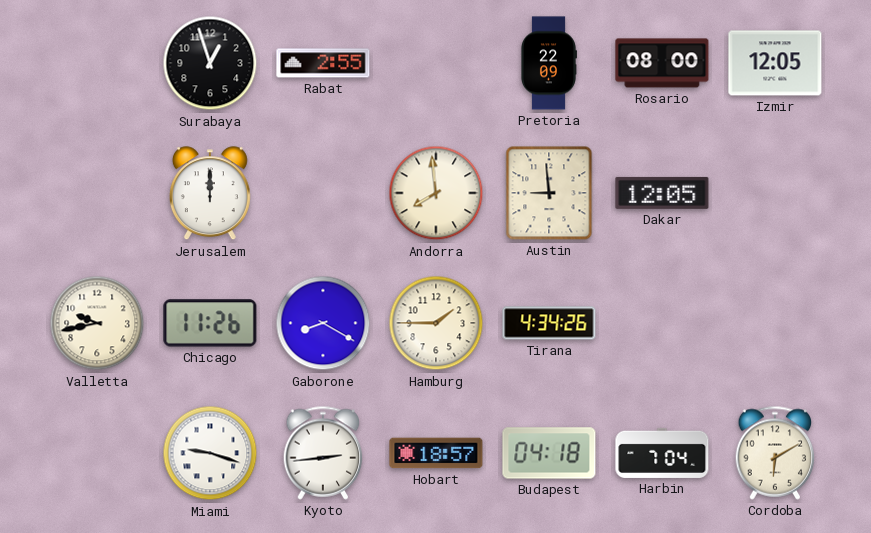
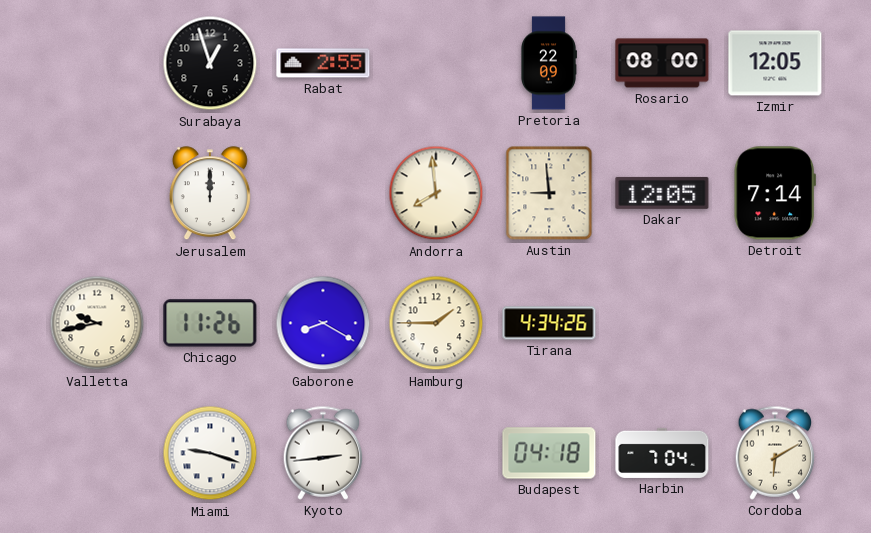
Detroit: none -> 7:14 (775, 193)
Hobart: 18:57 -> none (436, 453)
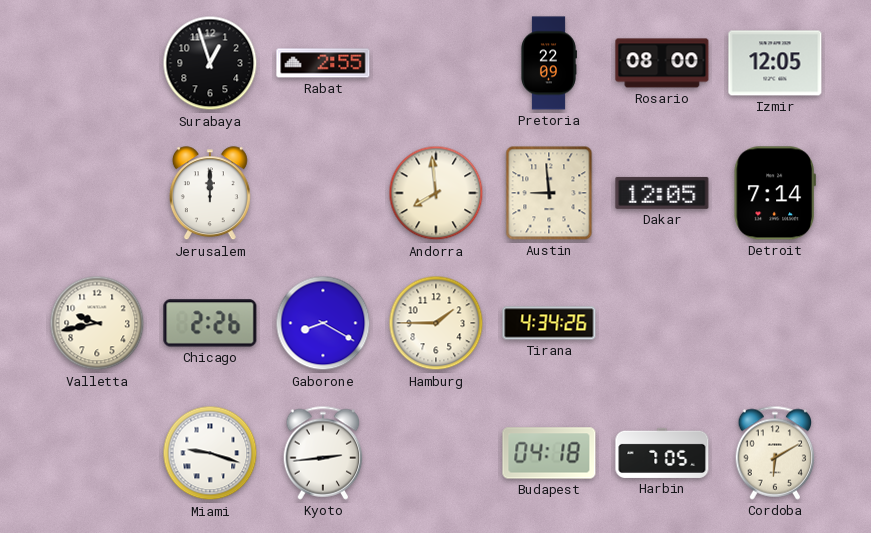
Chicago: 11:26 -> 2:26 (210, 323)
Harbin: 7:04 -> 7:05 (662, 453)
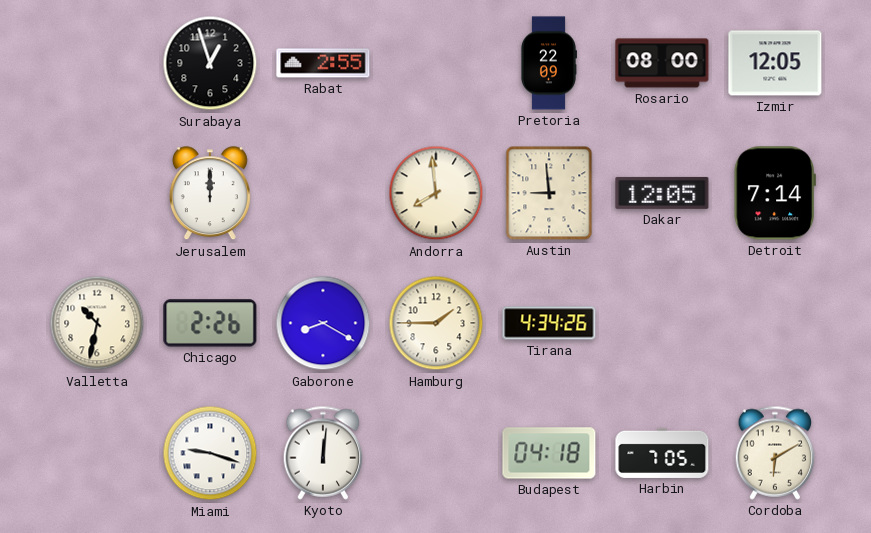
Valletta: 9:43 -> 10:32 (97, 323)
Kyoto: 2:44 -> 12:01 (323, 453)
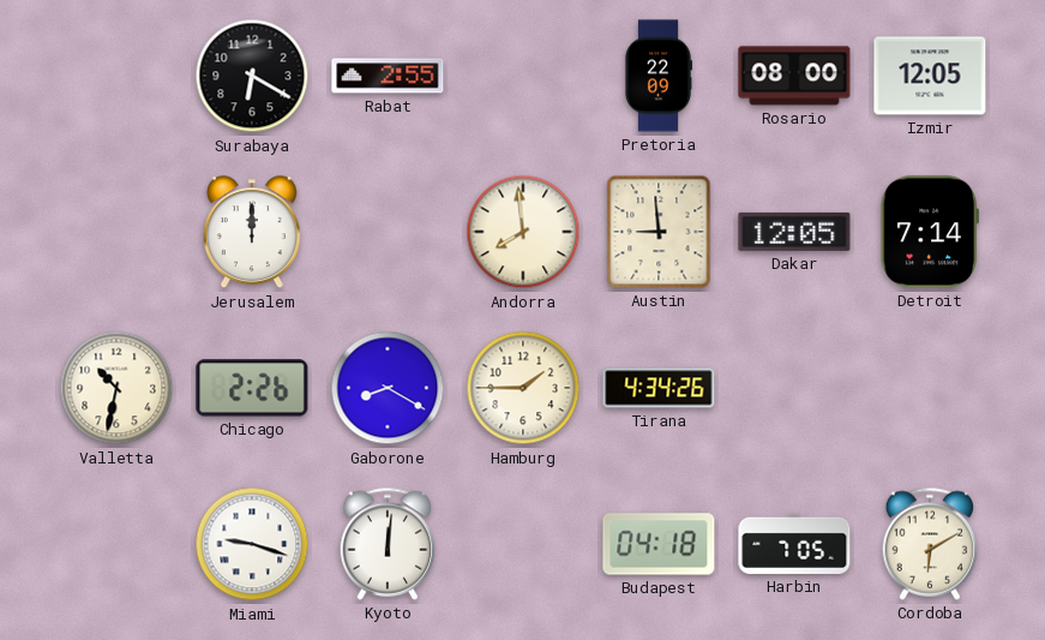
Surabaya: 12:57 -> 6:20 (252, 76)
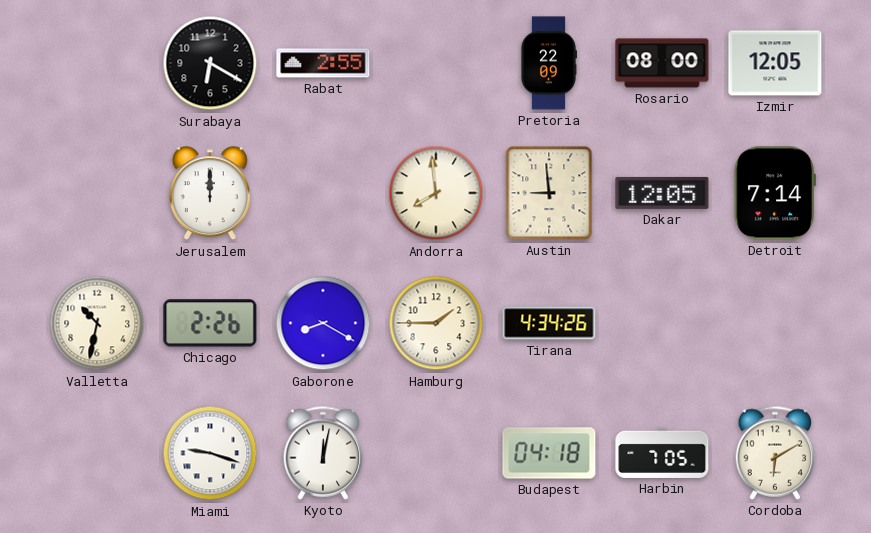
Kyoto: 12:01 -> 12:02 (323, 453)
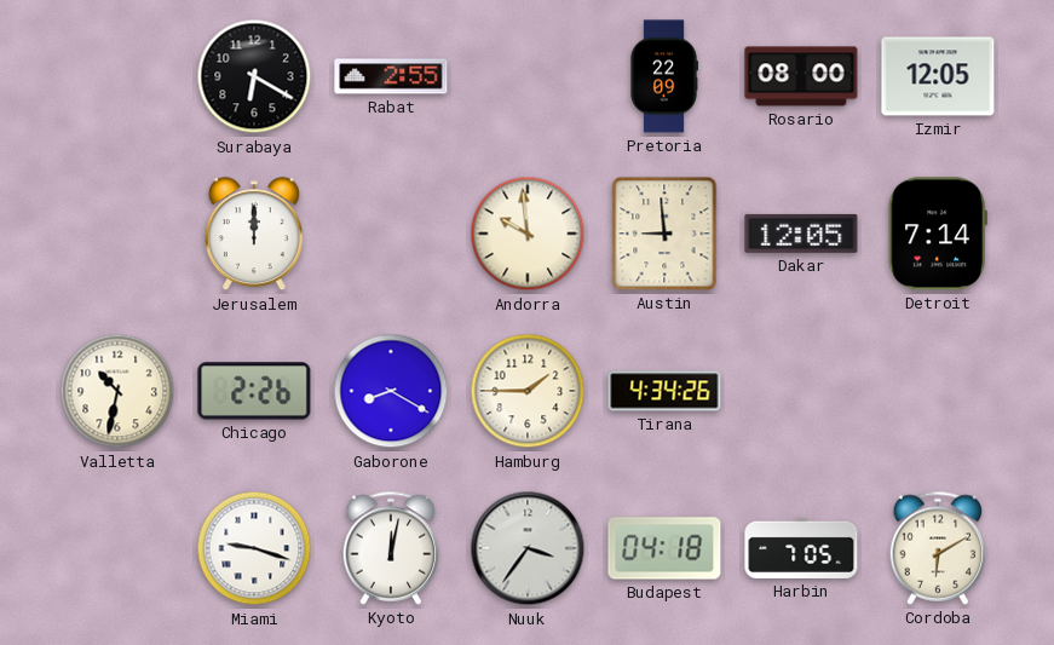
Andorra: 7:59 -> 9:59 (528, 234)
Nuuk: none -> 3:36 (528, 548)
